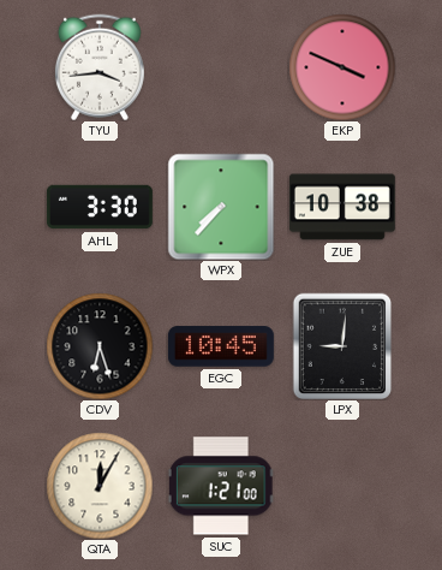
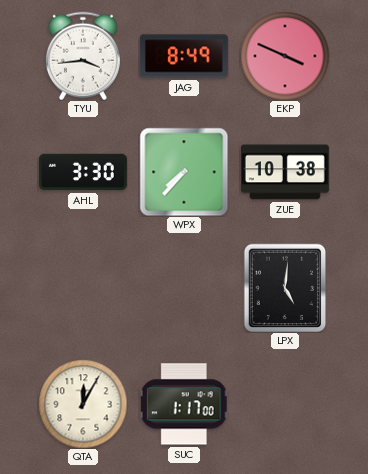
JAG: none -> 8:49 (184, 56)
CDV: 6:27 -> none (100, 346)
EGC: 10:45 -> none (221, 346)
LPX: 9:01 -> 5:01 (285, 288)
SUC: 1:21 -> 1:17 (184, 404)
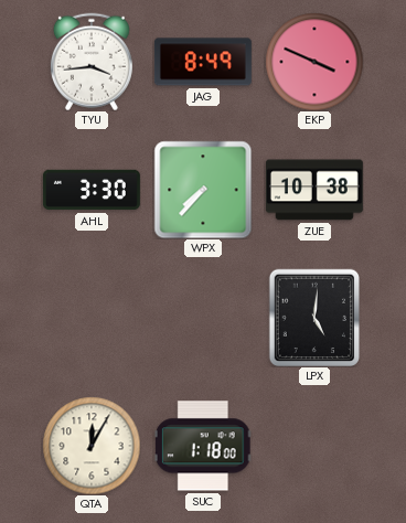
SUC: 1:17 -> 1:18 (203, 446)
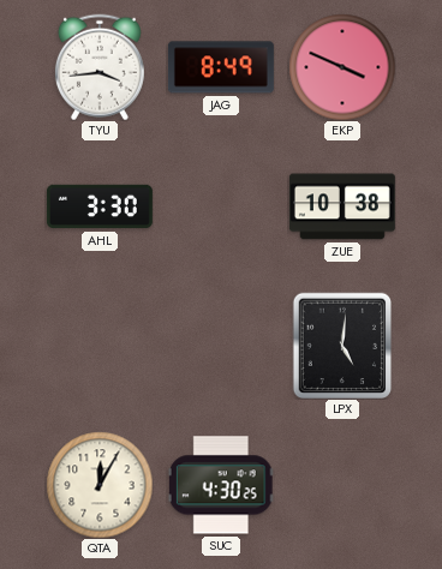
WPX: 7:37 -> none (203, 190)
SUC: 1:18 -> 4:30 (221, 485)
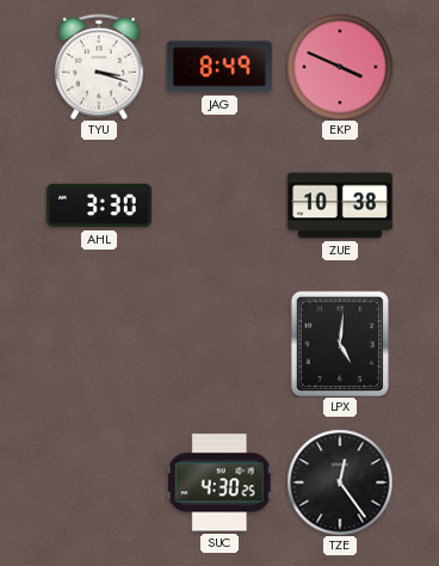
TYU: 3:44 -> 3:18 (99, 67)
QTA: 12:05 -> none (100, 485)
TZE: none -> 12:24 (340, 482)
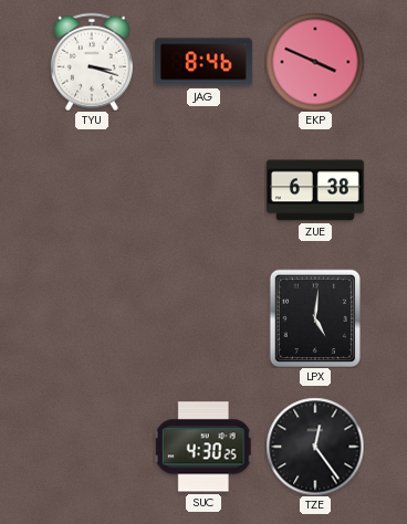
JAG: 8:49 -> 8:46 (203, 62)
AHL: 3:30 -> none (99, 205)
ZUE: 10:38 -> 6:38 (315, 190)
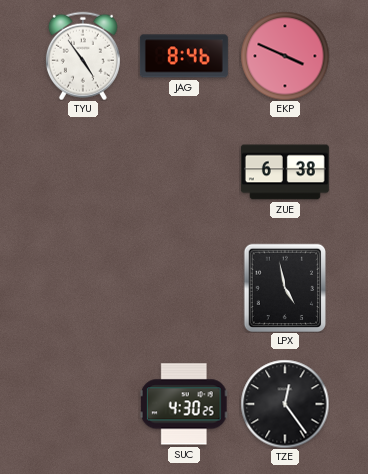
TYU: 3:18 -> 4:54 (83, 56)
LPX: 5:01 -> 4:58 (285, 288)
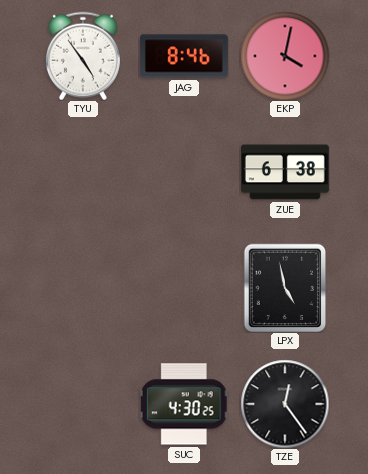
EKP: 3:49 -> 4:02 (285, 56)
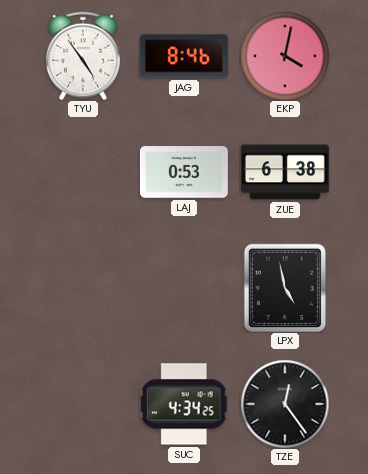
LAJ: none -> 0:53 (184, 172)
SUC: 4:30 -> 4:34 (184, 404)
